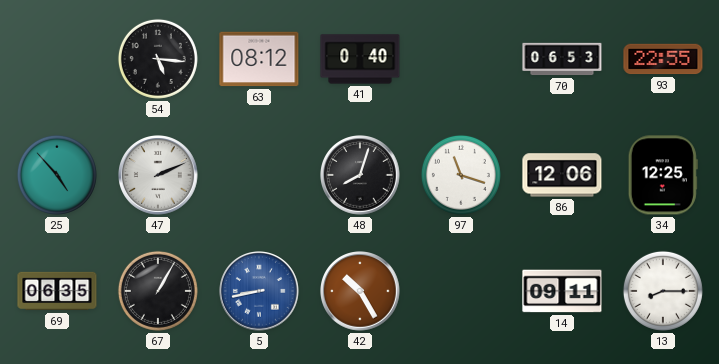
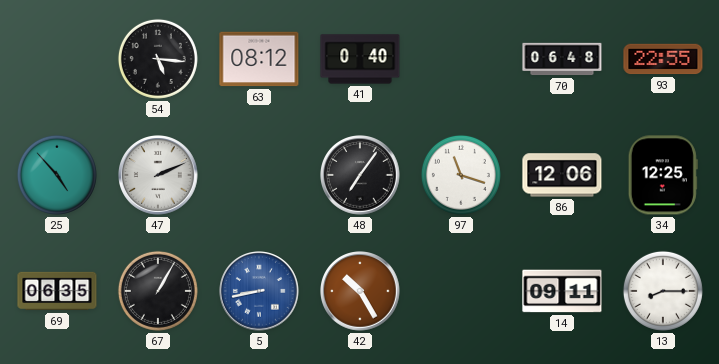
70: 06:53 -> 06:48 (562, 59)
48: 8:03 -> 7:06 (360, 175)
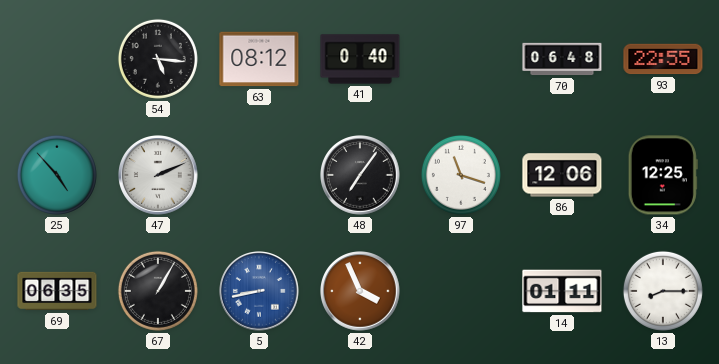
42: 10:25 -> 3:56 (360, 291)
14: 09:11 -> 01:11 (562, 291)
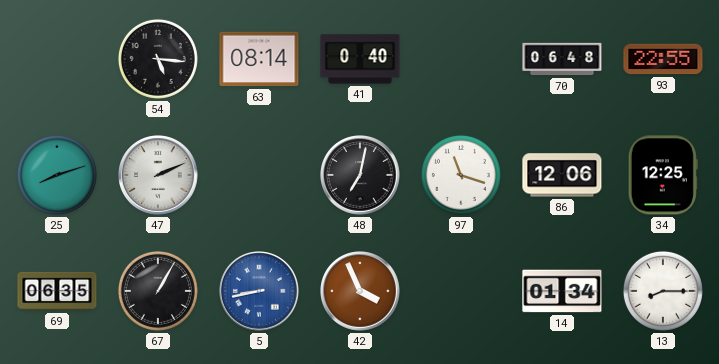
63: 08:12 -> 08:14 (259, 59)
25: 4:53 -> 8:12 (57, 175)
48: 7:06 -> 7:02 (360, 175)
14: 01:11 -> 01:34 (562, 291)
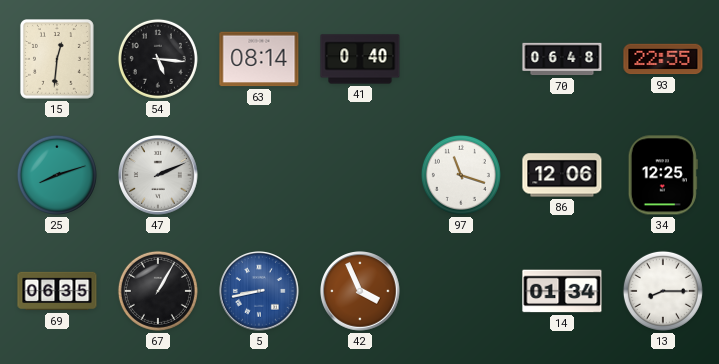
15: none -> 12:31 (57, 60)
48: 7:02 -> none (360, 175)
